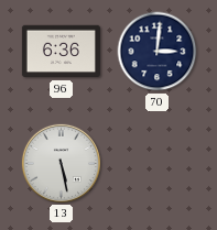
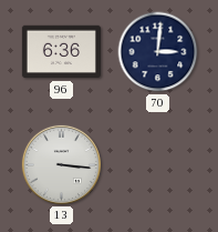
13: 5:28 -> 3:16 (61, 164)
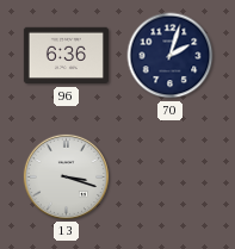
70: 3:01 -> 2:03 (171, 56)
13: 3:16 -> 3:18 (66, 176)
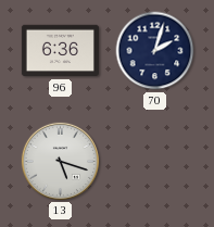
13: 3:18 -> 5:18 (60, 161)
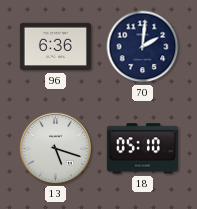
70: 2:03 -> 2:01 (143, 47)
18: none -> 05:10 (142, 149)
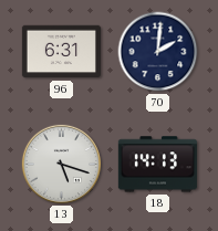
96: 6:36 -> 6:31 (61, 52)
18: 05:10 -> 14:13 (157, 165)
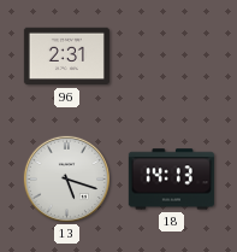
96: 6:31 -> 2:31 (66, 57)
70: 2:01 -> none (158, 52)
